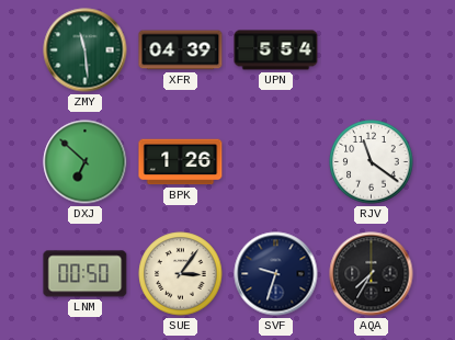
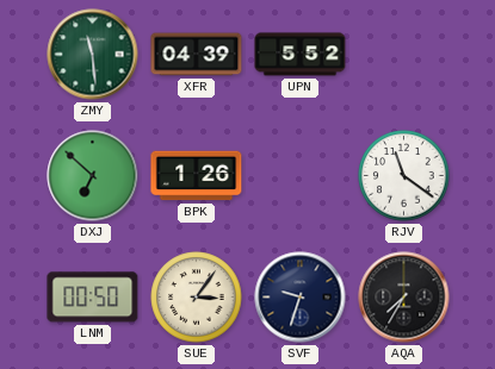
UPN: 5:54 -> 5:52 (301, 55)
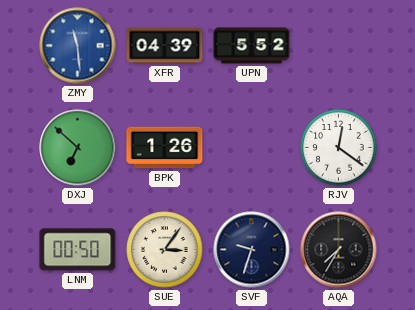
ZMY dial: green -> blue (78, 46)
RJV: 11:21 -> 12:21 (339, 148)
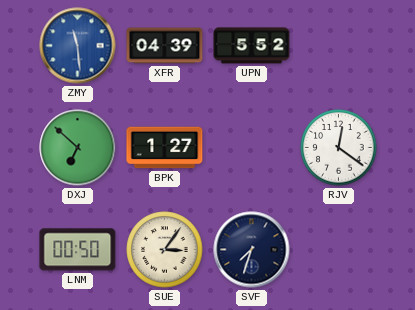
BPK: 1:26 -> 1:27 (165, 148)
SVF: 9:33 -> 7:33 (252, 250)
AQA: 7:35 -> none (339, 250)
